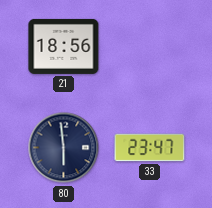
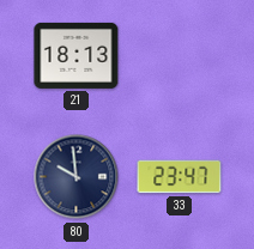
21: 18:56 -> 18:13 (77, 55)
80: 5:59 -> 9:59 (77, 177)
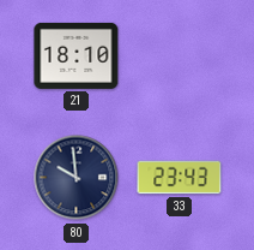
21: 18:13 -> 18:10 (77, 55)
33: 23:47 -> 23:43 (180, 178)
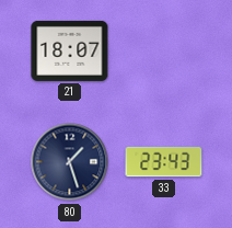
21: 18:10 -> 18:07 (70, 50)
80: 9:59 -> 1:27 (70, 162)
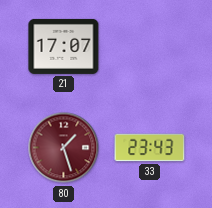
21: 18:07 -> 17:07 (64, 46)
80 dial: navy -> burgundy (64, 148)
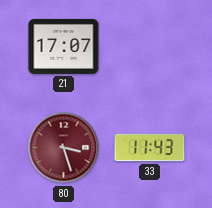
80: 1:27 -> 3:27 (64, 148)
33: 23:43 -> 11:43 (150, 148)
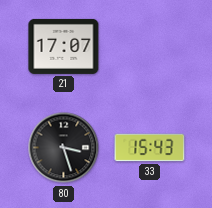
80 dial: burgundy -> black (64, 148)
33: 11:43 -> 15:43 (150, 148)
